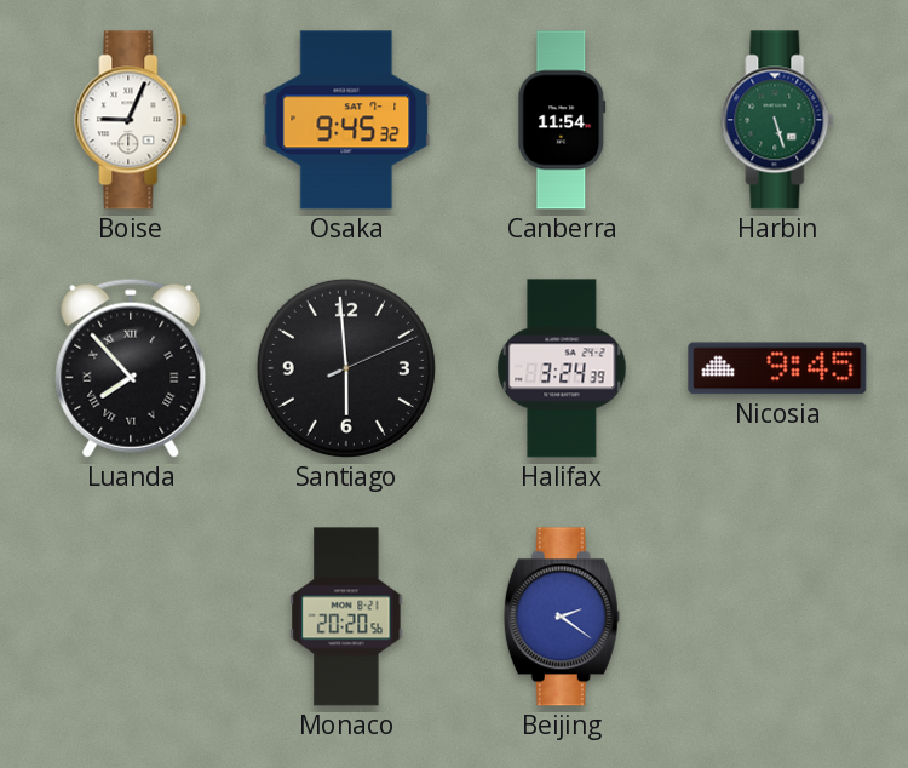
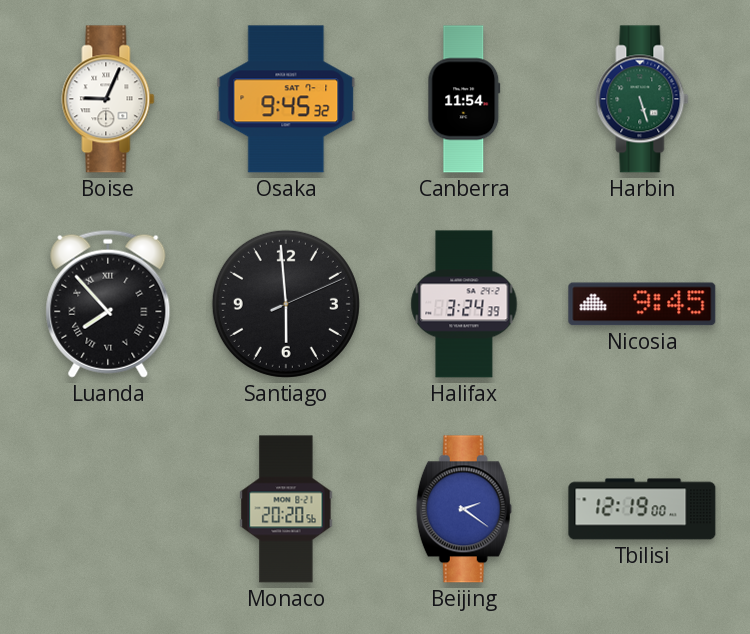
Tbilisi: none -> 12:19 (642, 509)
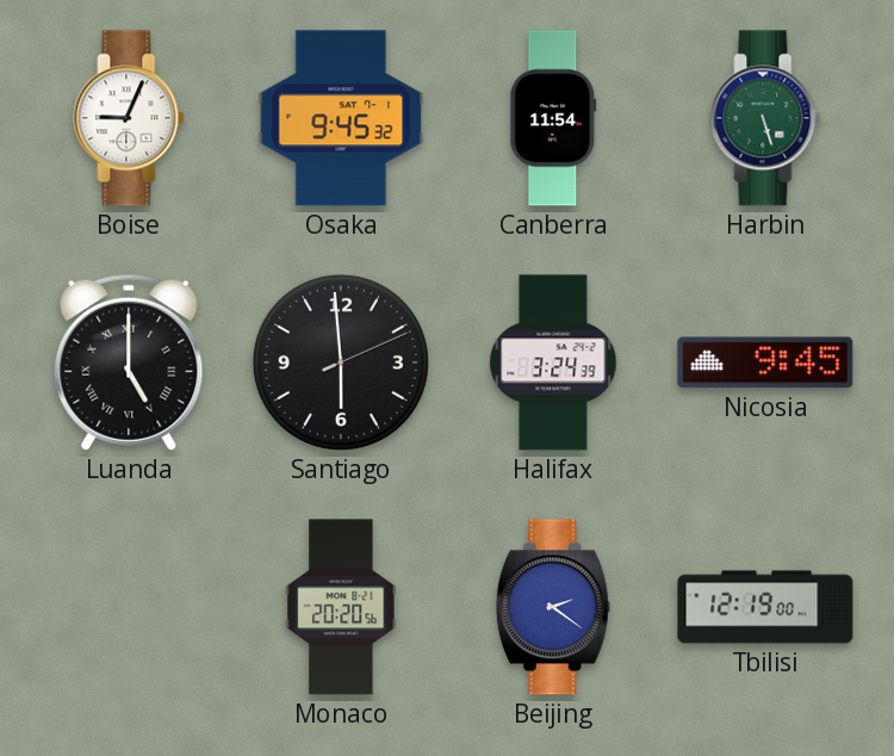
Luanda: 7:53 -> 5:00 (129, 362)
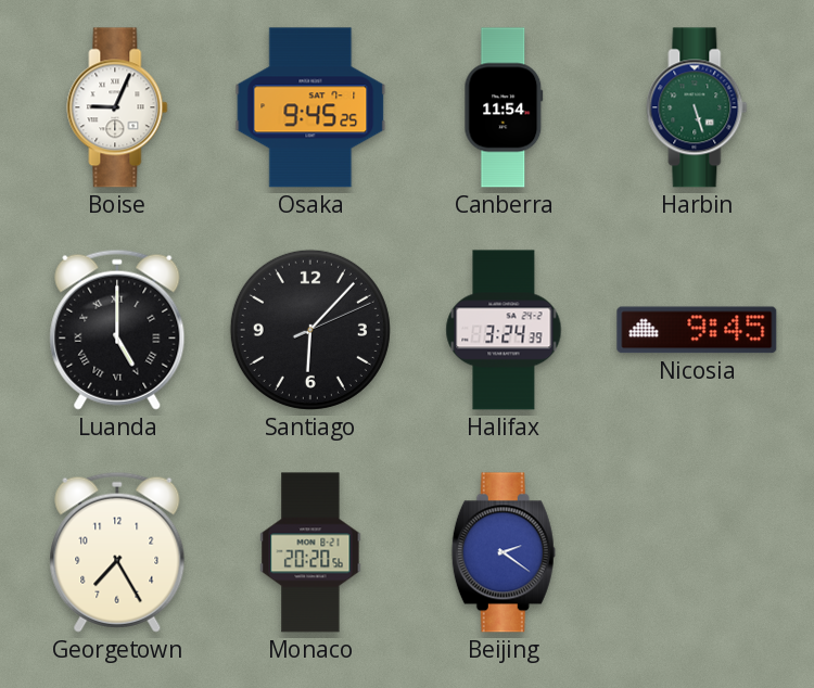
Osaka: 9:45:32 -> 9:45:25 (310, 107)
Santiago: 5:59 -> 6:07 (310, 330)
Georgetown: none -> 7:25 (117, 552)
Tbilisi: 12:19 -> none (765, 607)
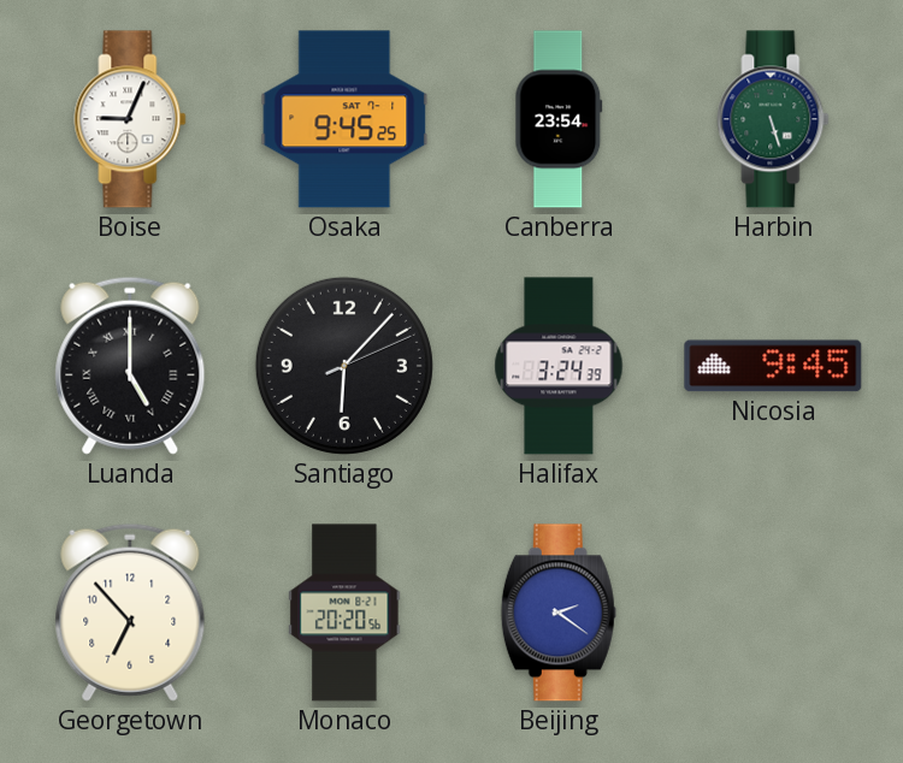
Canberra: 11:54 -> 23:54 (559, 119)
Georgetown: 7:25 -> 6:53 (130, 613)
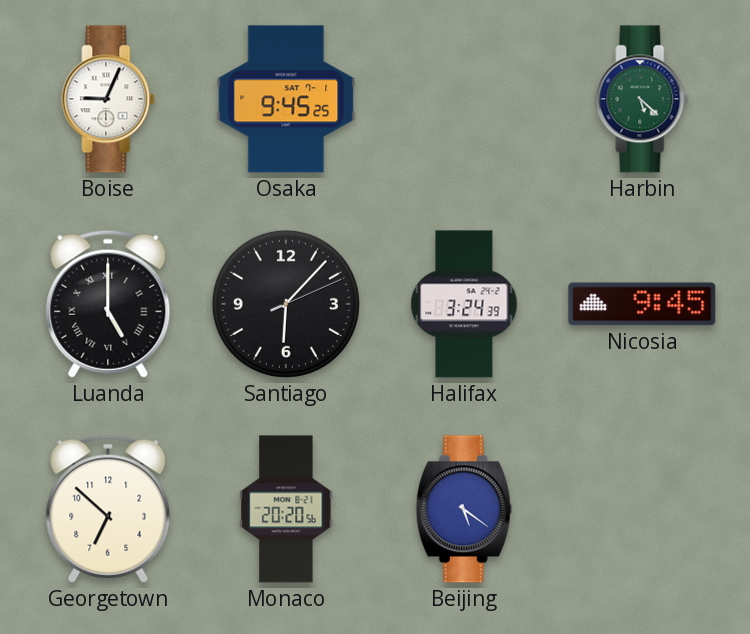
Canberra: 23:54 -> none (559, 119)
Harbin: 5:27 -> 5:22 (642, 99)
Georgetown: 6:53 -> 6:52 (108, 509)
Beijing: 2:21 -> 5:21 (464, 509)
